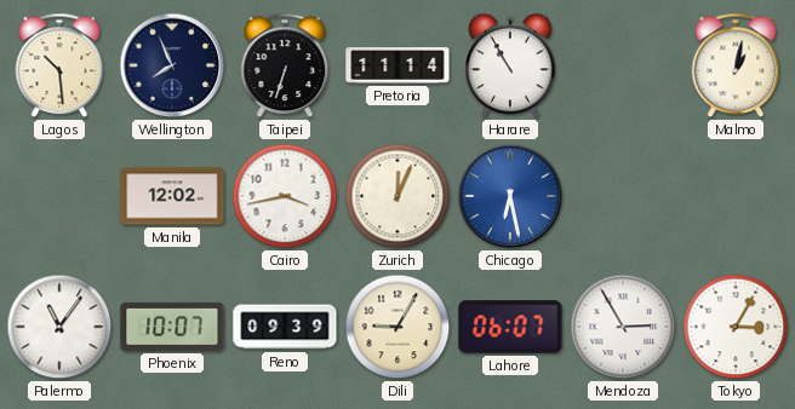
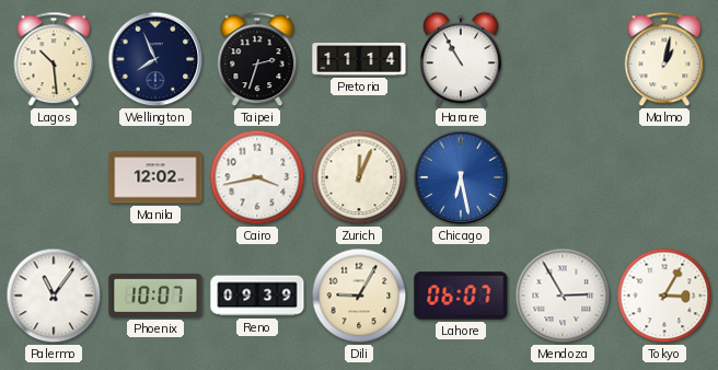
Taipei: 6:33 -> 2:33 (257, 59)
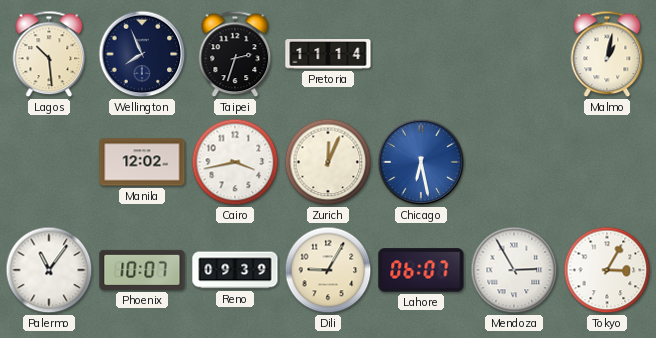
Harare: 10:55 -> none (461, 59)
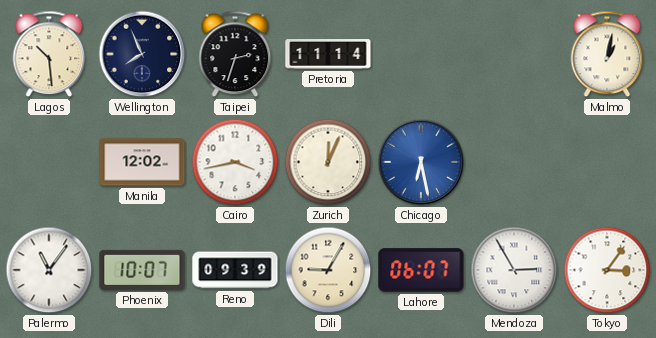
Tokyo: 3:05 -> 3:06 (607, 270)
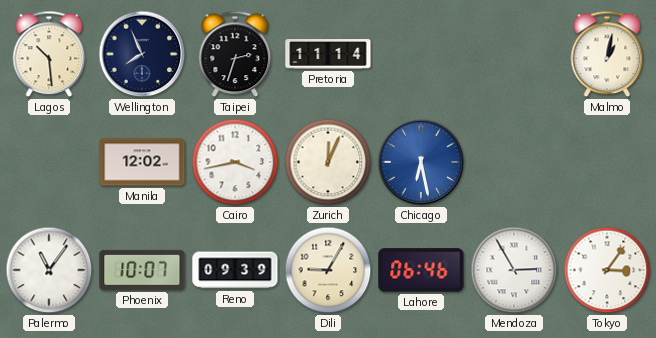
Lahore: 06:07 -> 06:46 (421, 270)
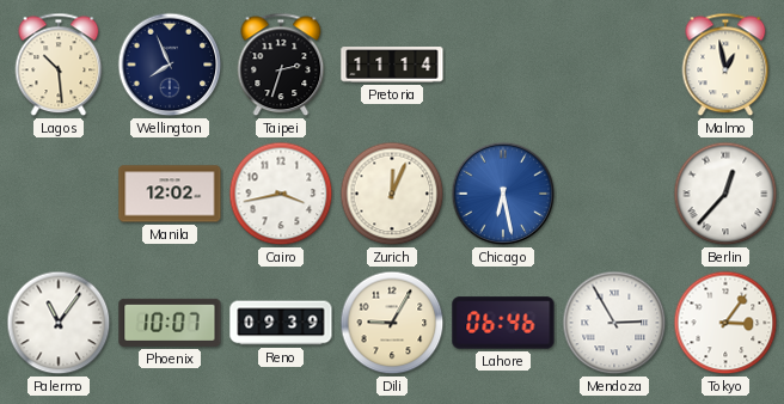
Malmo: 1:02 -> 12:58 (725, 65)
Berlin: none -> 12:37 (725, 194)
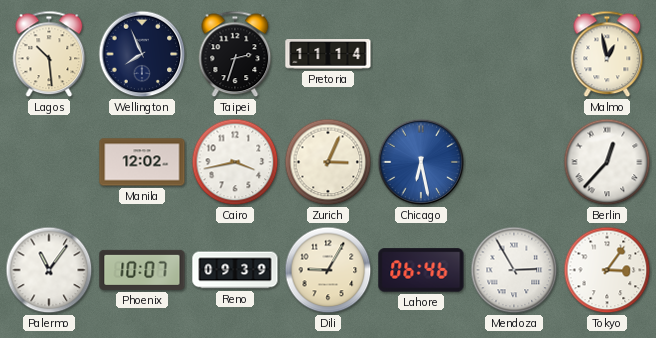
Zurich: 12:04 -> 3:04 (328, 162)
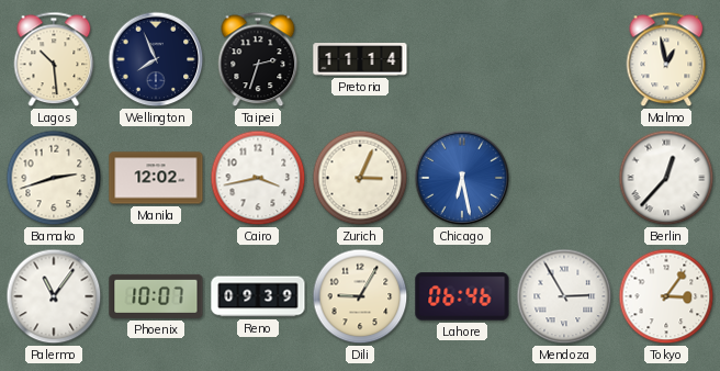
Bamako: none -> 2:42 (54, 178)
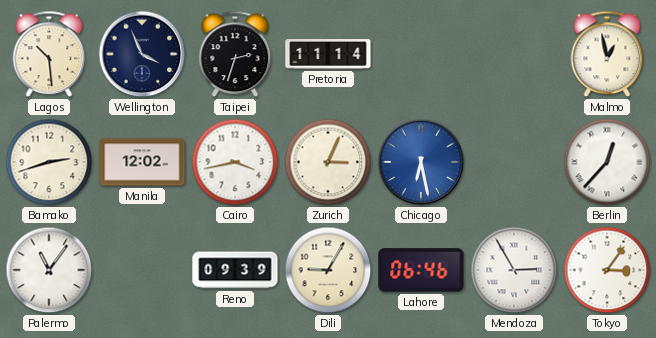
Wellington: 7:56 -> 3:56 (142, 54)
Phoenix: 10:07 -> none (156, 296)
